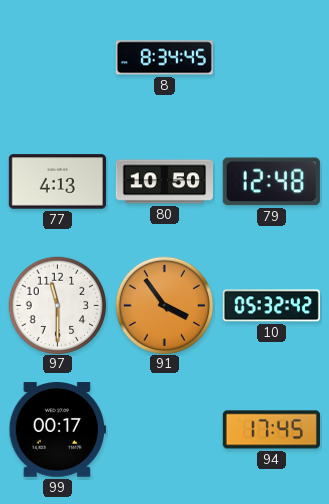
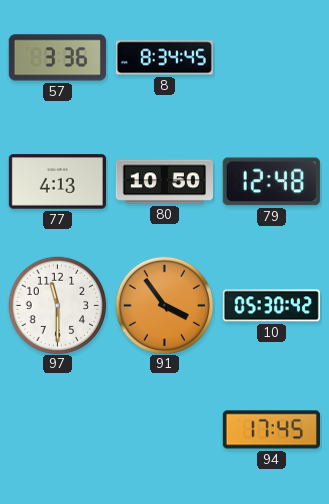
57: none -> 3:36 (57, 58)
10: 05:32 -> 05:30 (271, 306)
99: 00:17 -> none (57, 430)
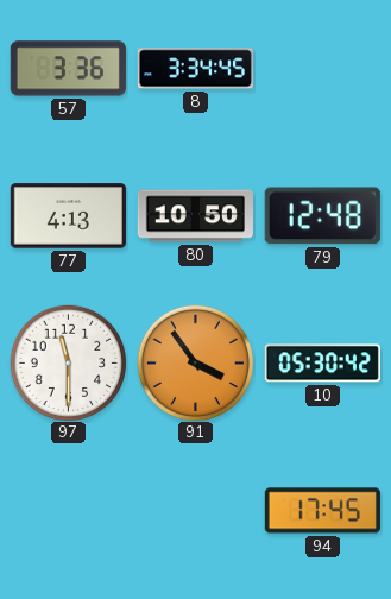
8: 8:34 -> 3:34 (195, 69)
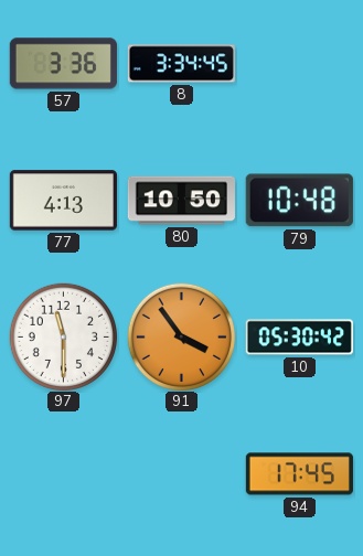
79: 12:48 -> 10:48 (299, 201)
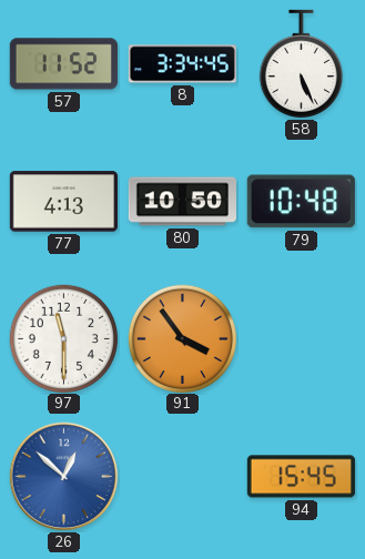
57: 3:36 -> 11:52 (63, 64)
58: none -> 5:26 (301, 64)
10: 05:30 -> none (299, 338)
26: none -> 12:52 (64, 477)
94: 17:45 -> 15:45 (301, 477)
